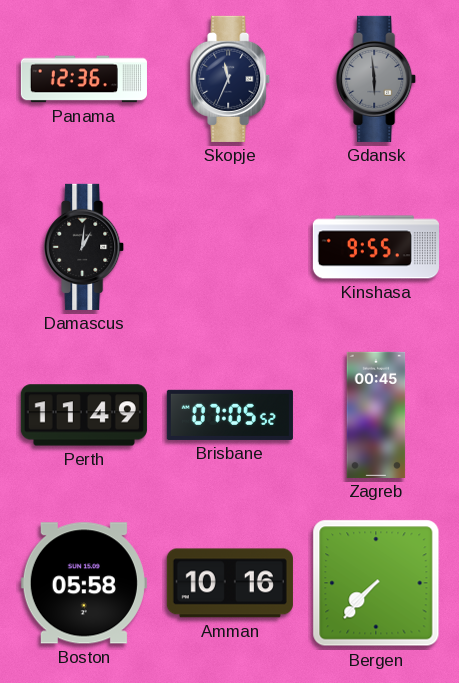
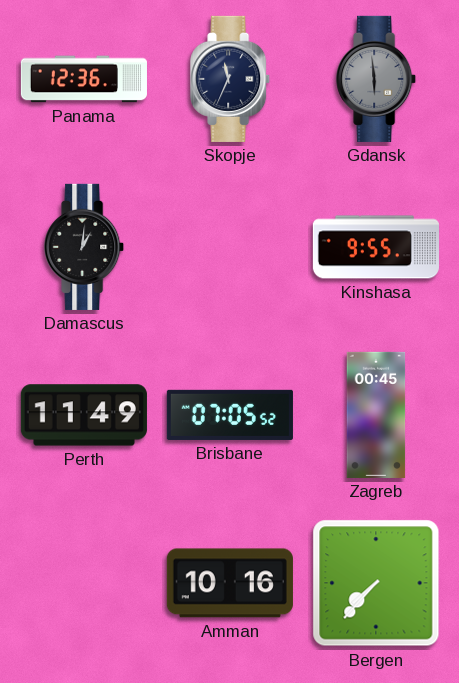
Boston: 05:58 -> none (84, 583)
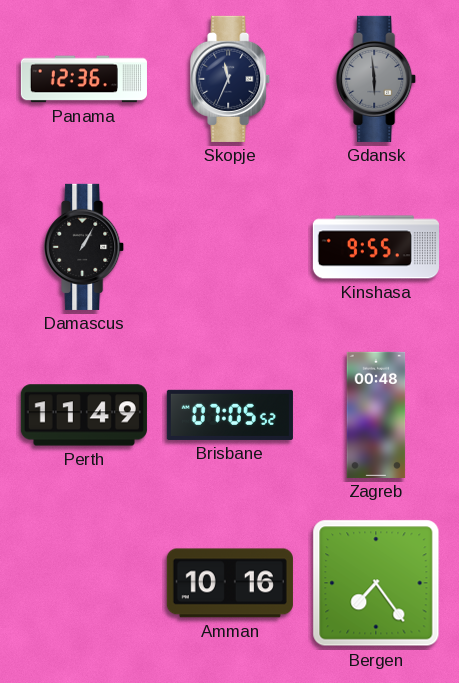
Damascus: 1:01 -> 1:05 (85, 247)
Zagreb: 00:45 -> 00:48 (376, 415)
Bergen: 7:37 -> 7:24 (376, 583)
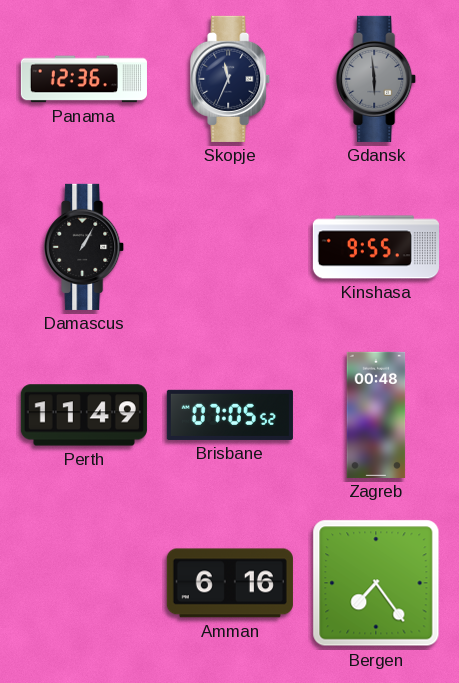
Amman: 10:16 -> 6:16 (230, 583)
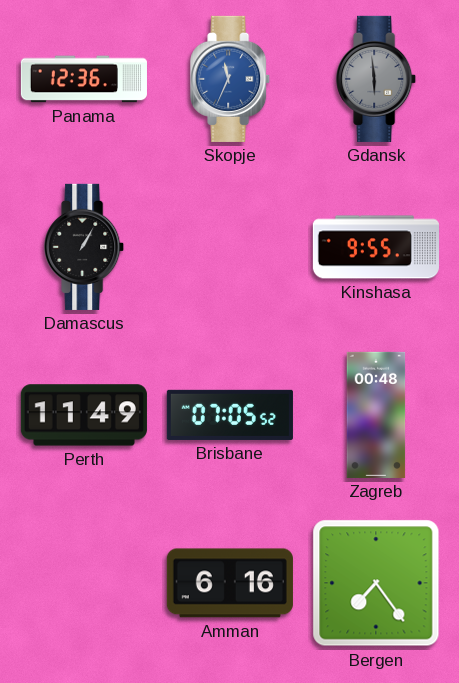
Skopje dial: navy -> blue (231, 79)
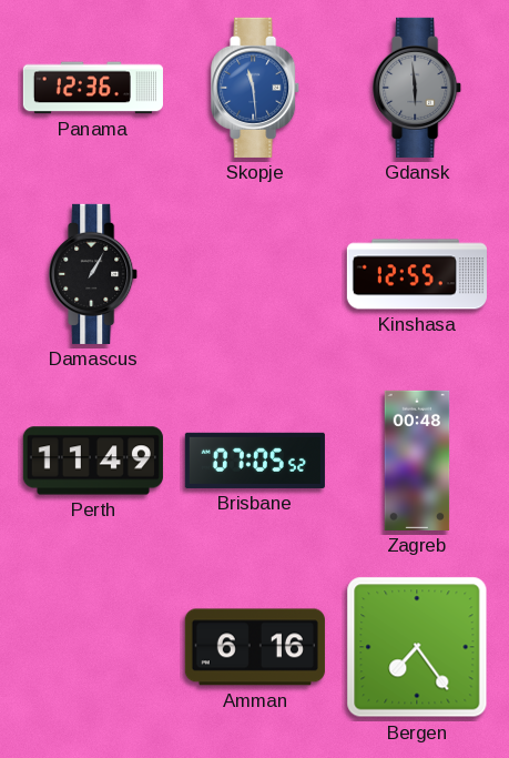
Skopje: 11:34 -> 11:29 (256, 88)
Kinshasa: 9:55 -> 12:55 (417, 274)
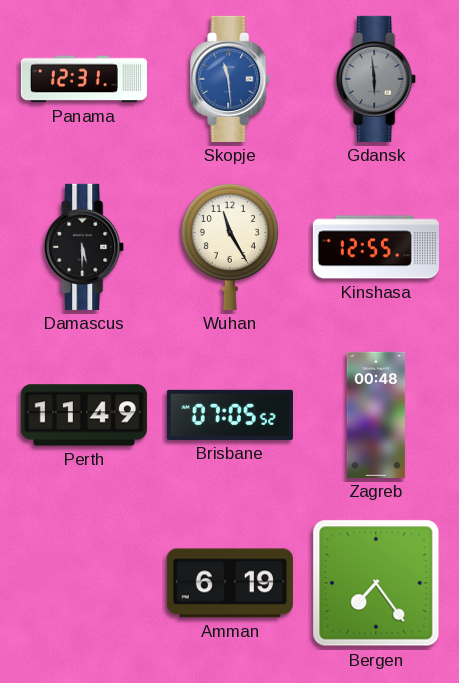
Panama: 12:36 -> 12:31 (84, 79)
Damascus: 1:05 -> 5:30 (85, 247)
Wuhan: none -> 11:25 (230, 246)
Amman: 6:16 -> 6:19 (230, 583)
